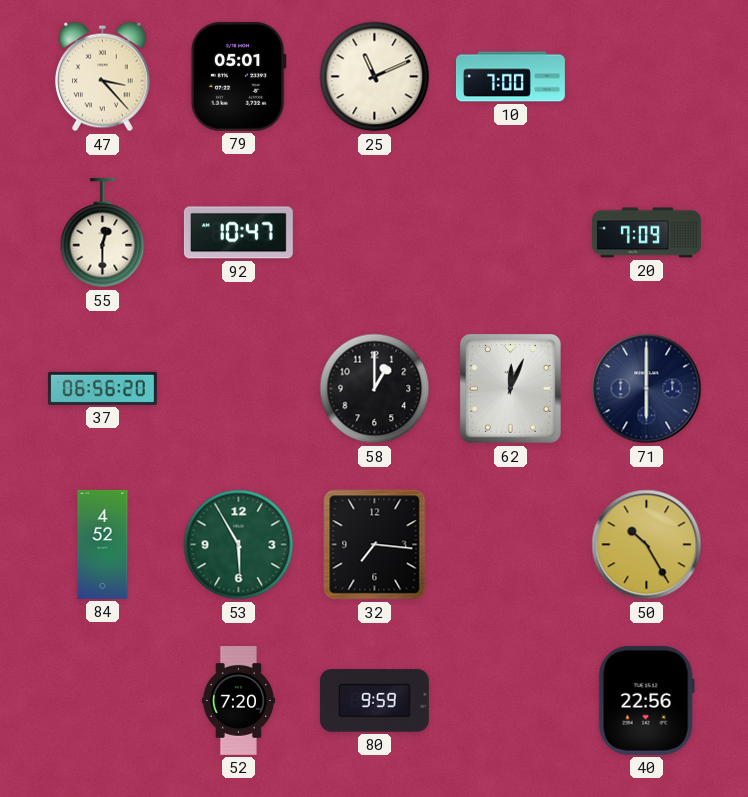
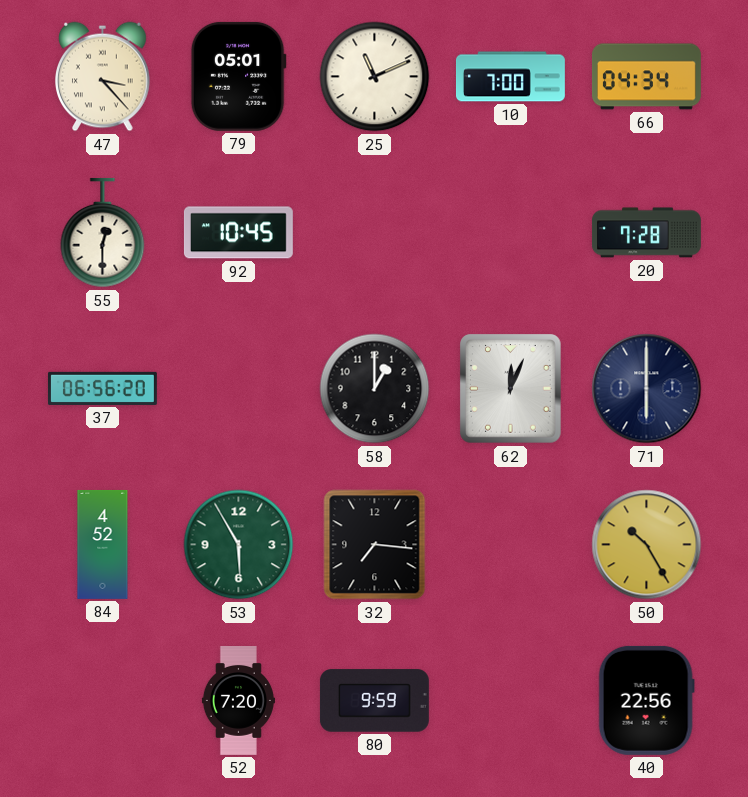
66: none -> 04:34 (646, 77)
92: 10:47 -> 10:45 (238, 233)
20: 7:09 -> 7:28 (646, 233)
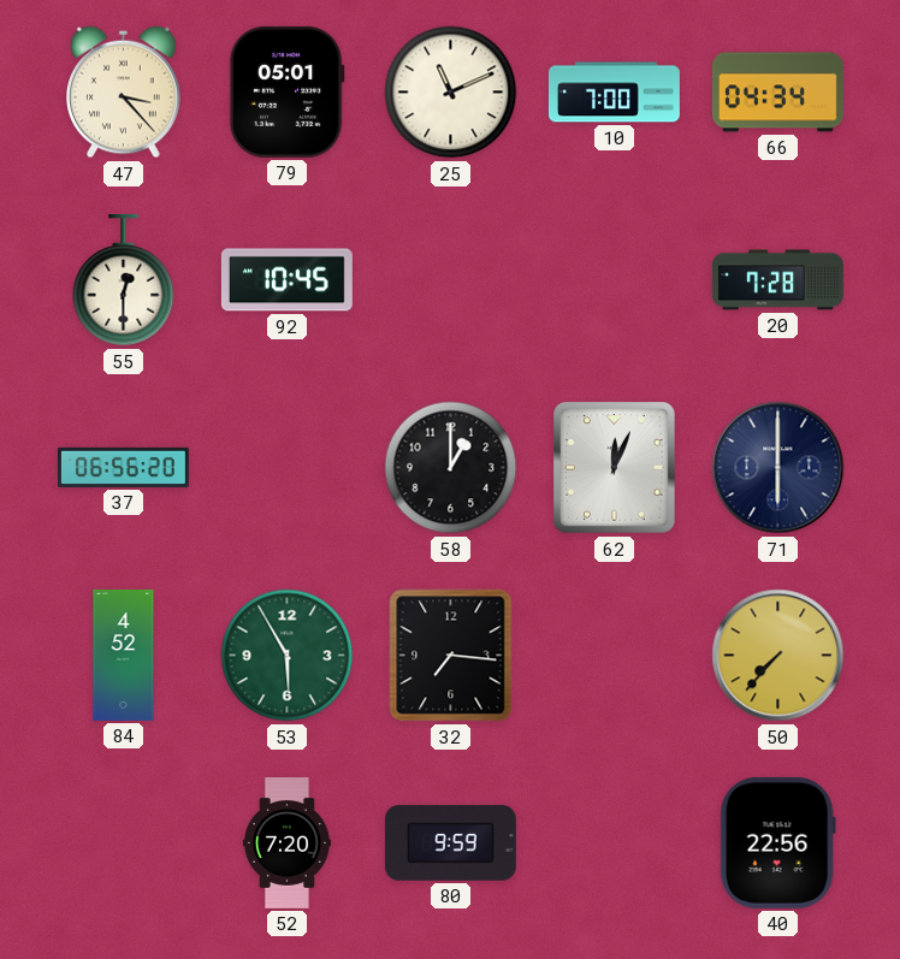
50: 10:25 -> 7:37 (778, 656)
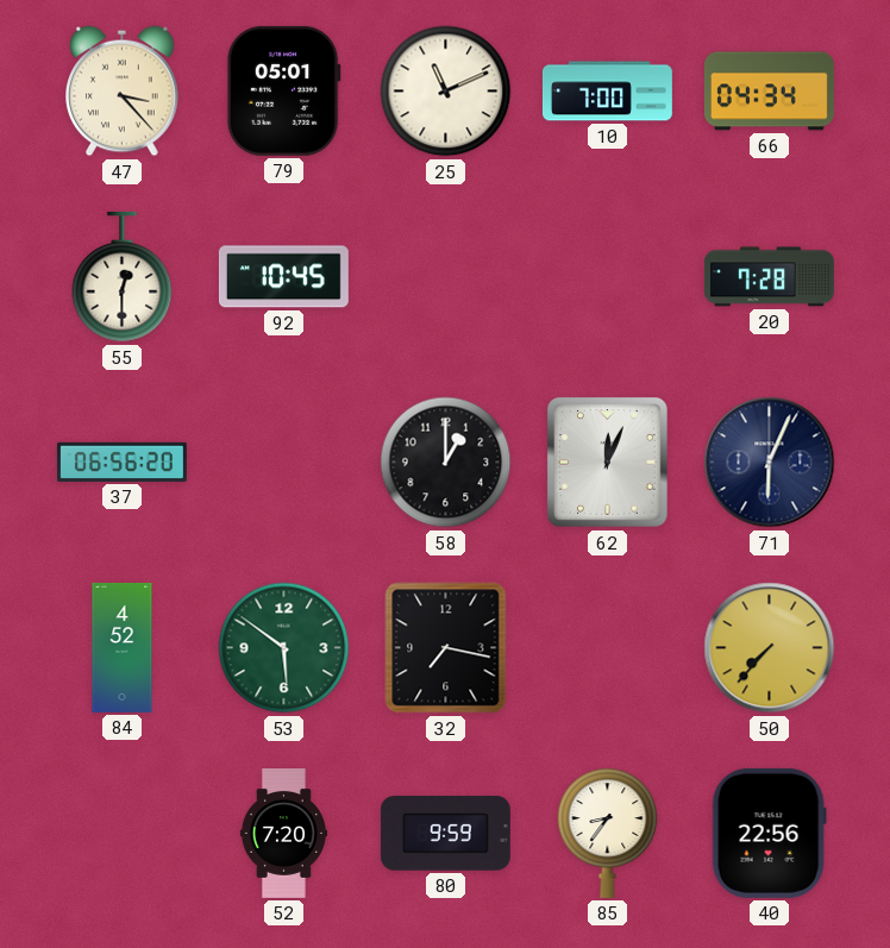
71: 6:00 -> 6:04 (770, 463)
53: 5:55 -> 5:51 (284, 648)
32: 7:16 -> 7:17 (446, 648)
85: none -> 8:36 (608, 833)
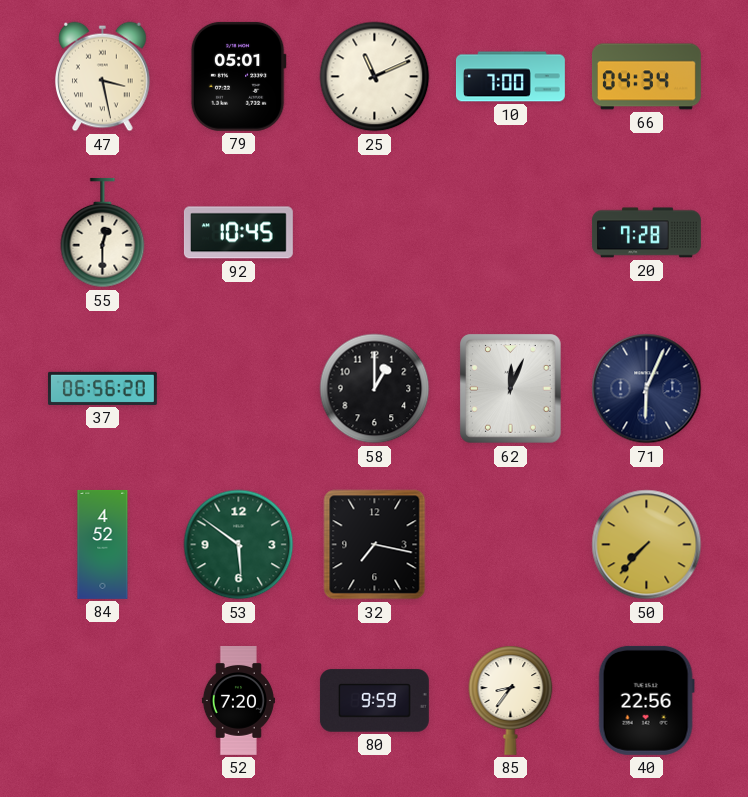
47: 3:23 -> 3:28 (103, 77)
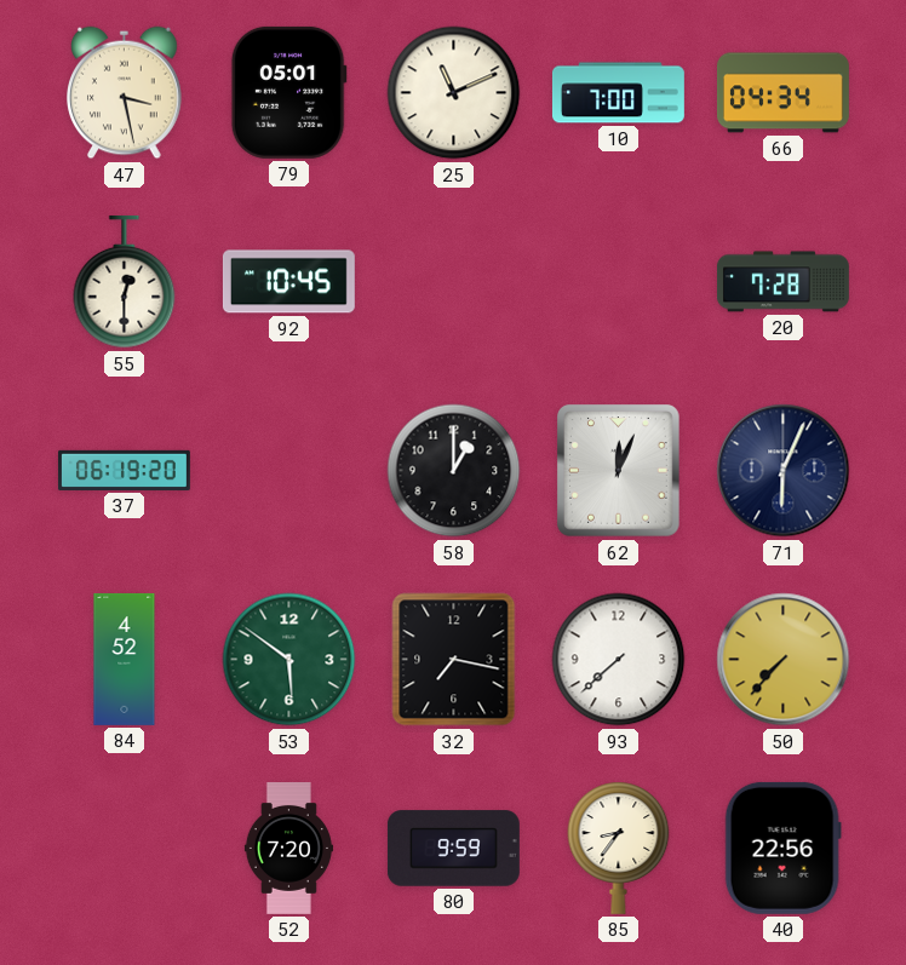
37: 06:56 -> 06:19 (124, 470)
93: none -> 7:38 (619, 660)
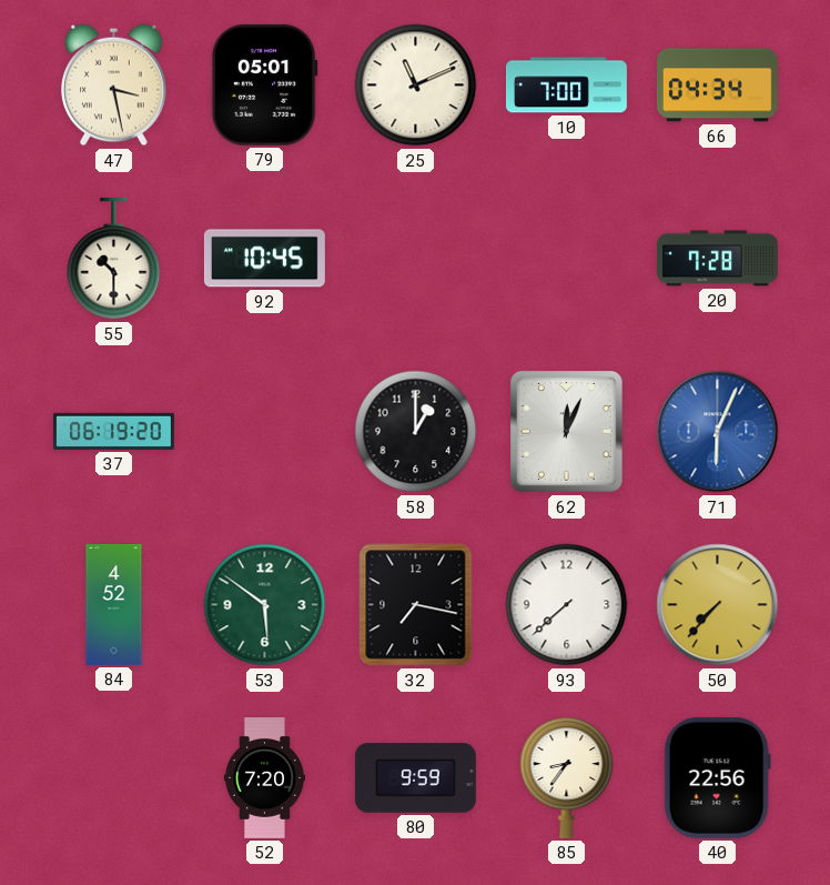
55: 12:30 -> 10:30 (114, 259)
71 dial: navy -> blue (718, 432)
